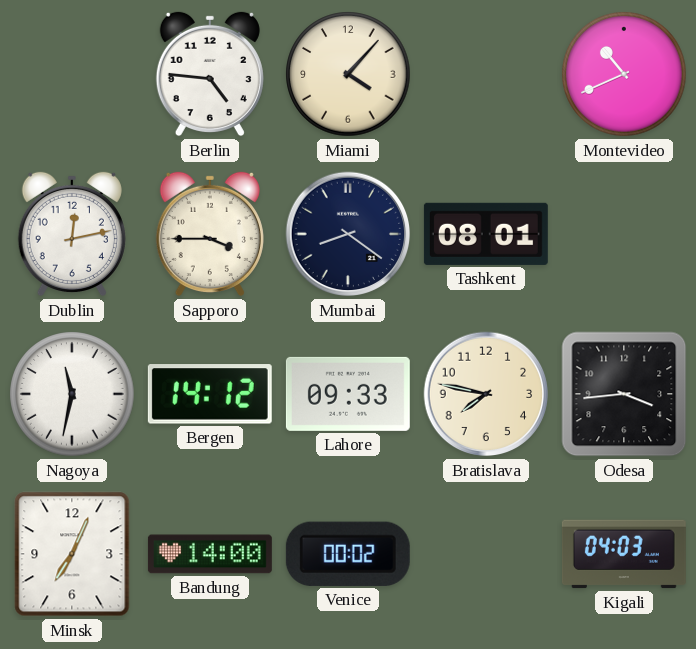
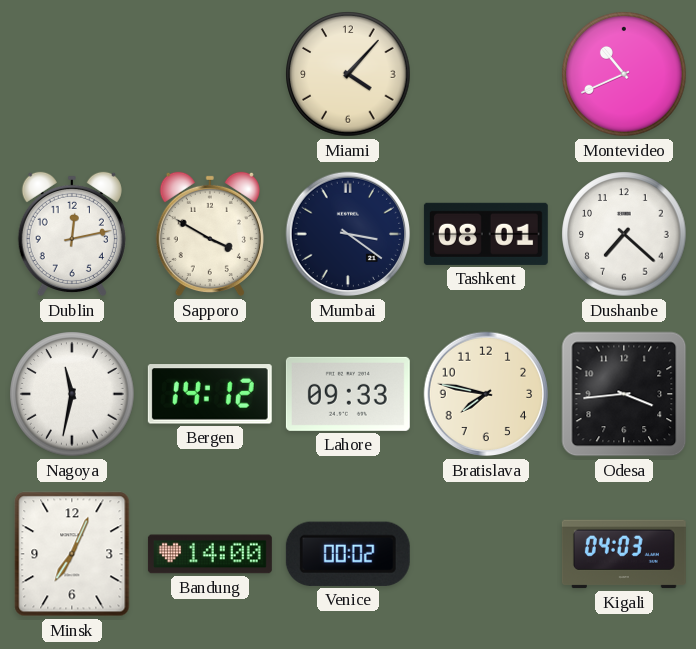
Berlin: 4:46 -> none (210, 74)
Sapporo: 3:45 -> 3:50 (210, 234)
Mumbai: 8:21 -> 3:21 (348, 234)
Dushanbe: none -> 7:22 (624, 234)
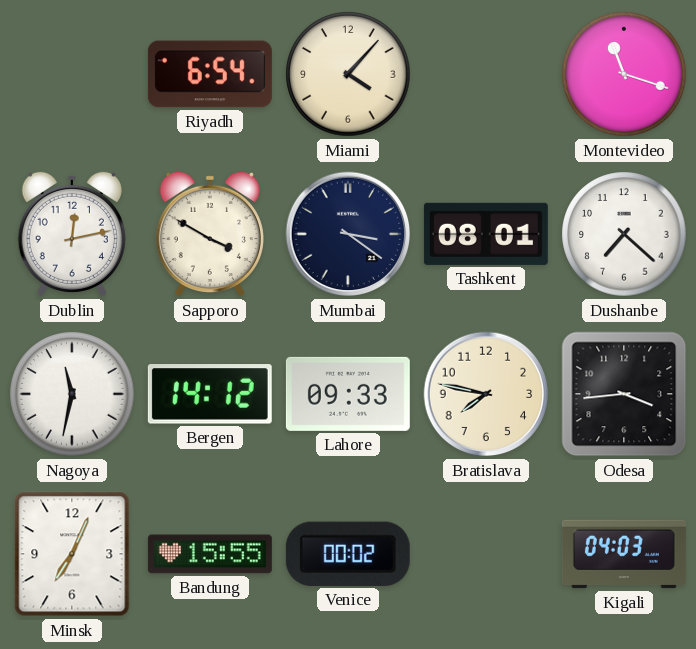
Riyadh: none -> 6:54 (210, 74)
Montevideo: 10:41 -> 11:18 (624, 74)
Bandung: 14:00 -> 15:55 (210, 554)
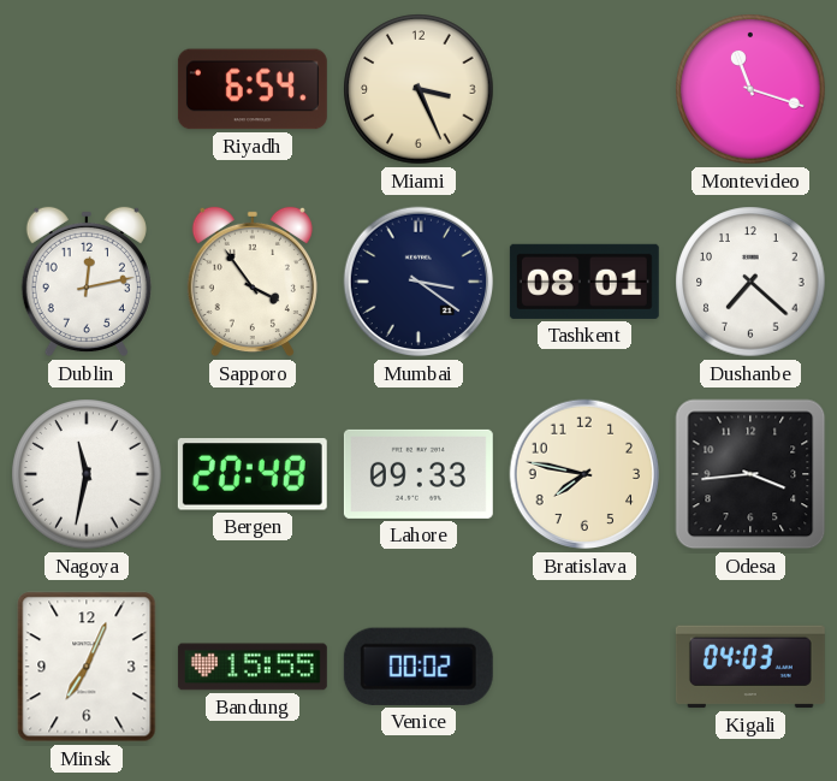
Miami: 4:07 -> 3:26 (419, 89)
Sapporo: 3:50 -> 3:54 (253, 282)
Bergen: 14:12 -> 20:48 (253, 474)
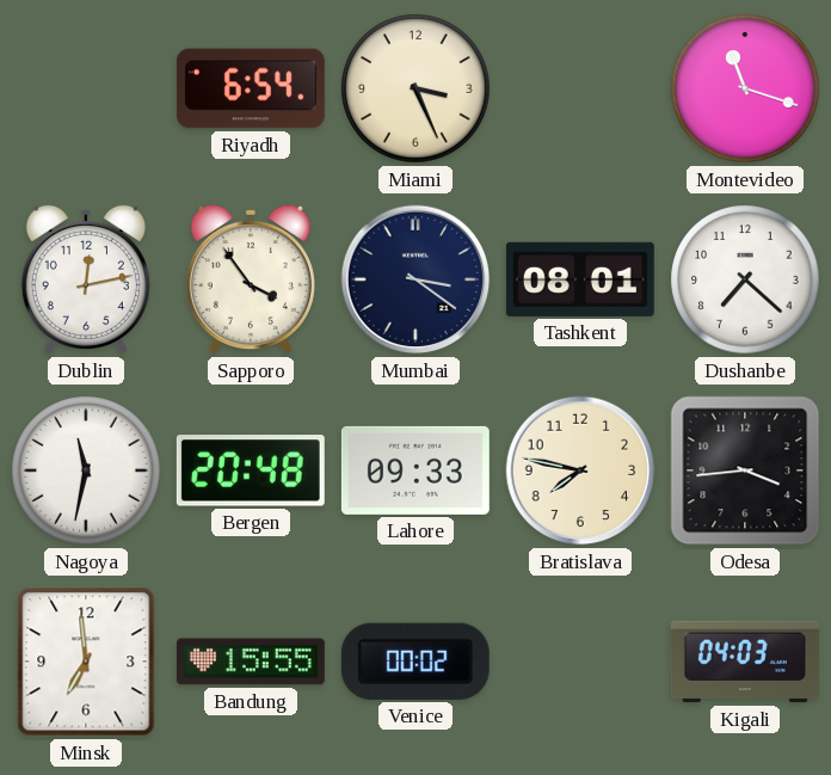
Minsk: 7:04 -> 6:59 (86, 662)
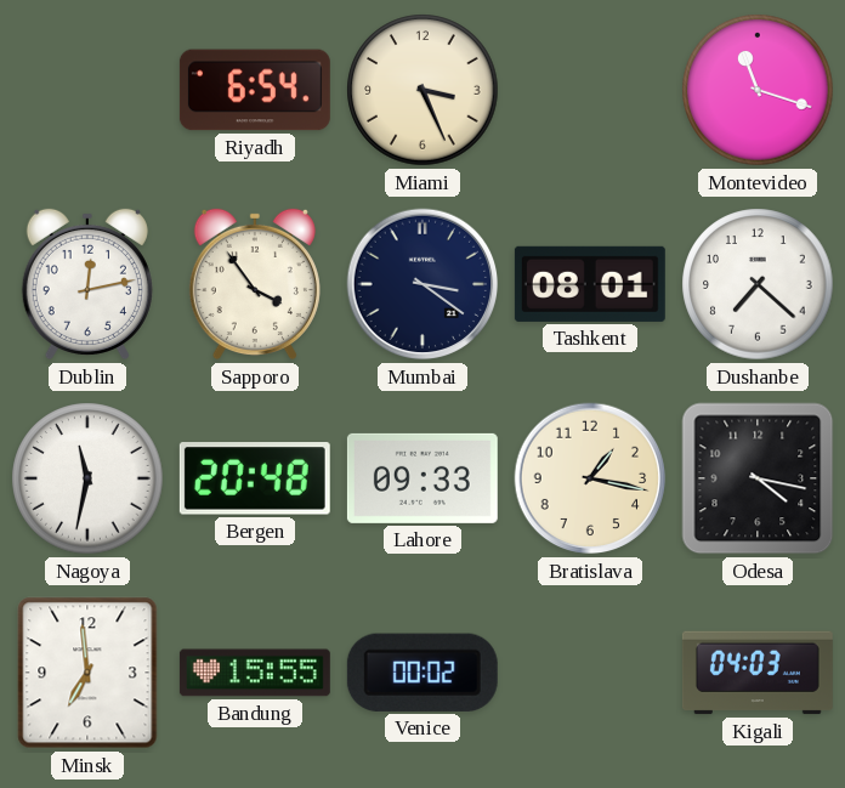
Bratislava: 7:47 -> 1:17 (590, 478)
Odesa: 3:44 -> 4:17 (758, 478)
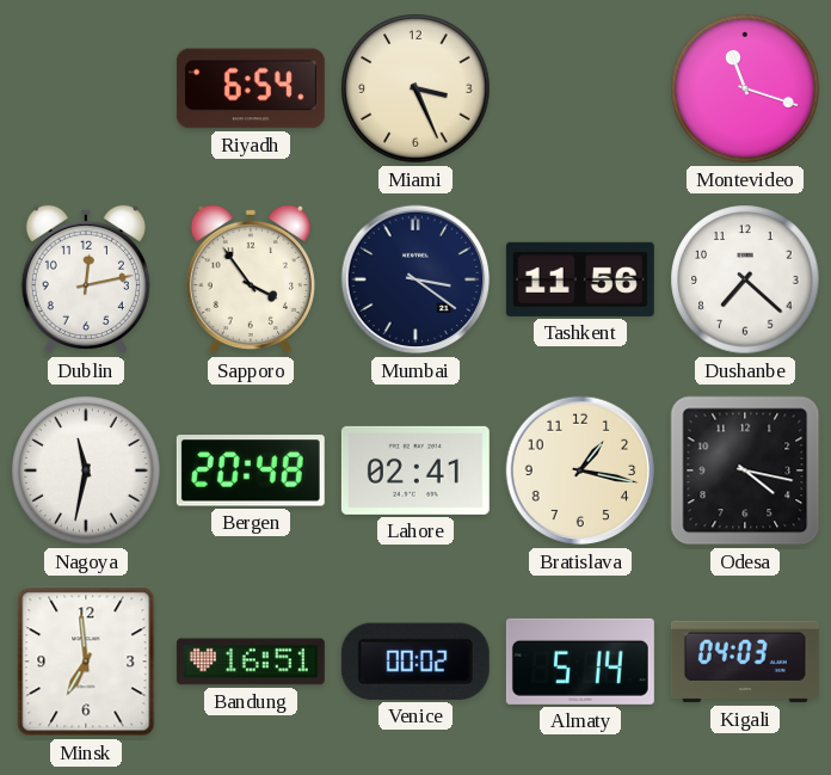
Tashkent: 08:01 -> 11:56 (580, 279)
Lahore: 09:33 -> 02:41 (415, 470)
Bandung: 15:55 -> 16:51 (251, 662)
Almaty: none -> 5:14 (580, 662)
